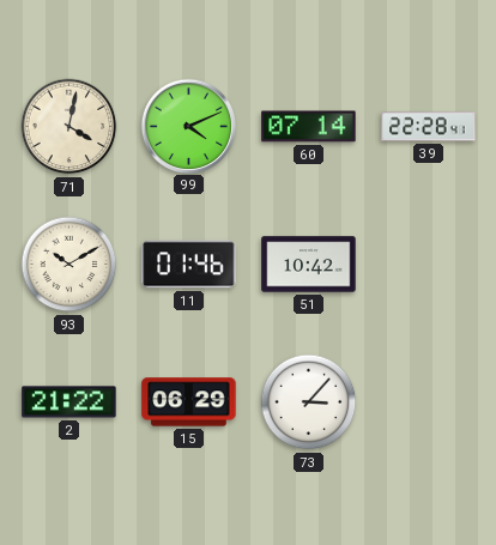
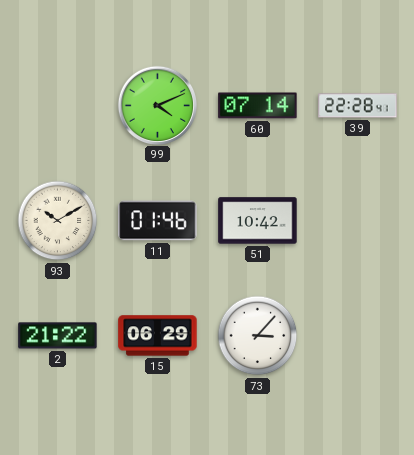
71: 4:02 -> none (69, 127)
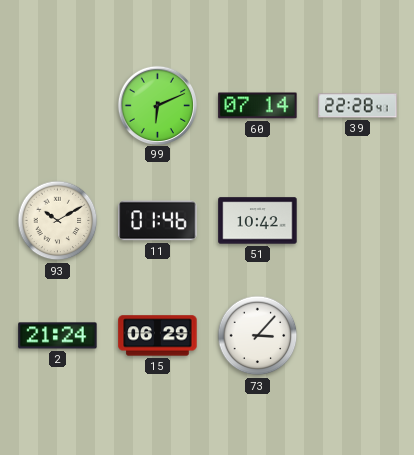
99: 4:11 -> 6:11 (157, 105)
2: 21:22 -> 21:24 (58, 336)
